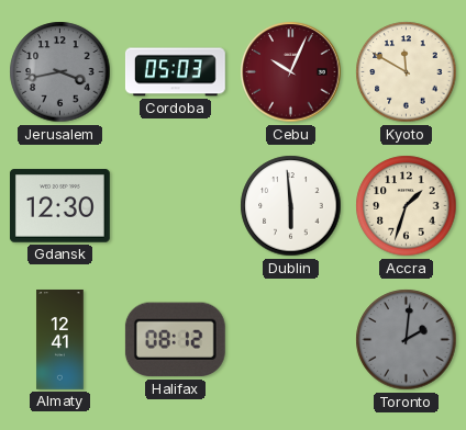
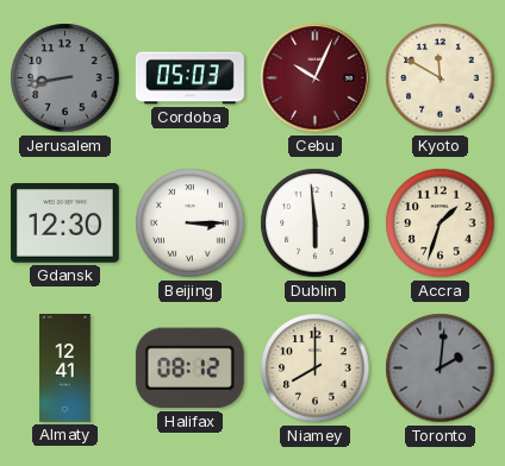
Jerusalem: 3:43 -> 8:43 (66, 78)
Beijing: none -> 3:15 (191, 223)
Niamey: none -> 8:00 (316, 369)
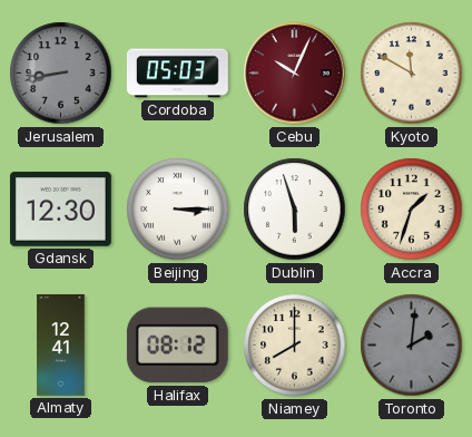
Dublin: 5:59 -> 5:57 (295, 210)
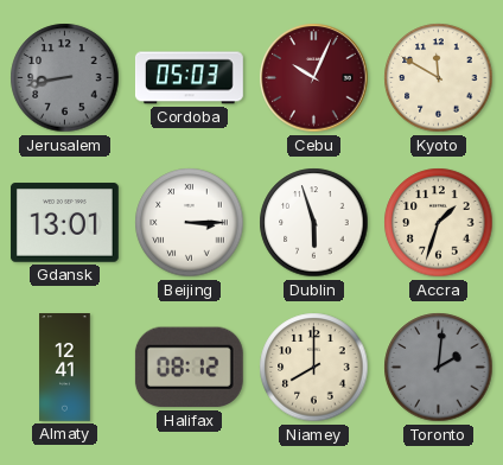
Gdansk: 12:30 -> 13:01 (64, 223)
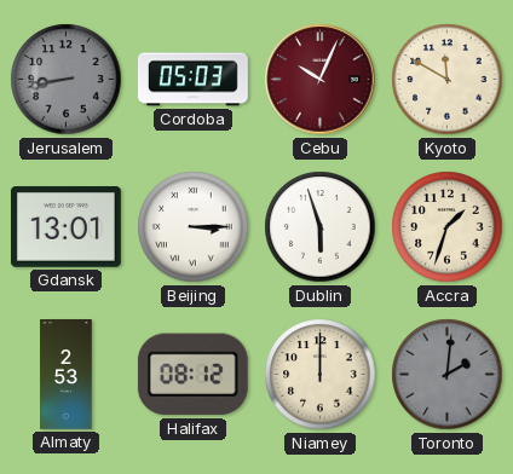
Almaty: 12:41 -> 2:53 (67, 375)
Niamey: 8:00 -> 12:00 (321, 375)
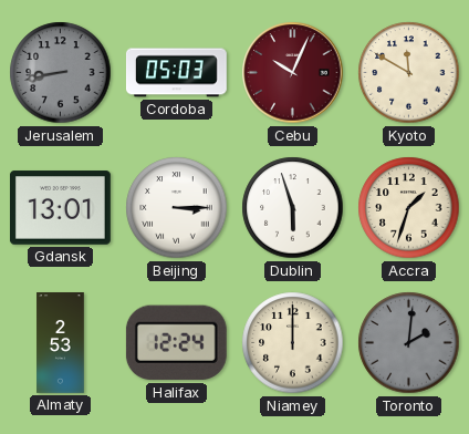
Halifax: 08:12 -> 12:24 (176, 343)
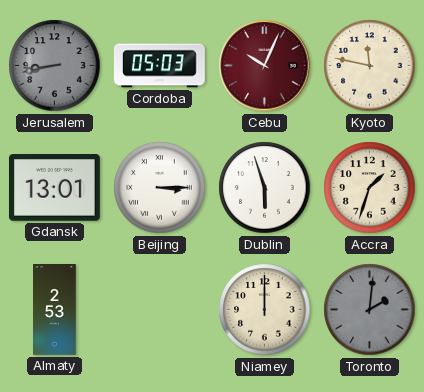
Kyoto: 11:50 -> 11:47 (370, 66)
Halifax: 12:24 -> none (176, 343)
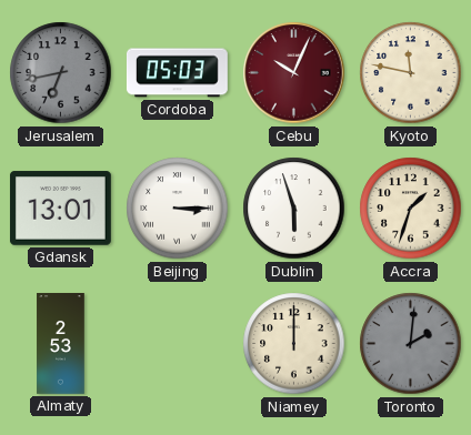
Jerusalem: 8:43 -> 6:43 (61, 73)
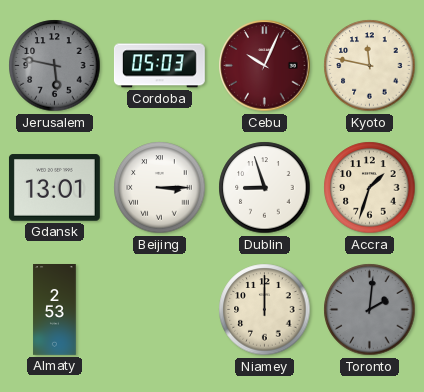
Jerusalem: 6:43 -> 5:47 (55, 66)
Dublin: 5:57 -> 8:57 (265, 188)
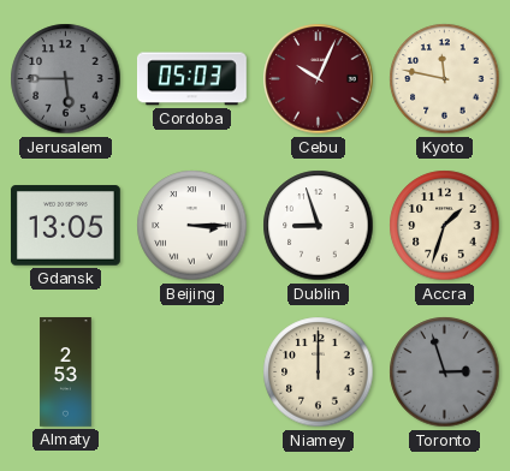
Jerusalem: 5:47 -> 5:45 (66, 79)
Gdansk: 13:01 -> 13:05 (65, 226)
Toronto: 2:01 -> 2:57 (445, 372)
